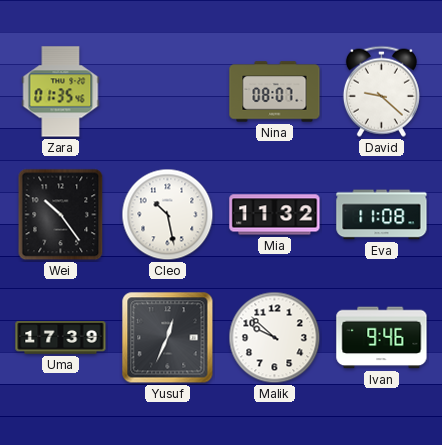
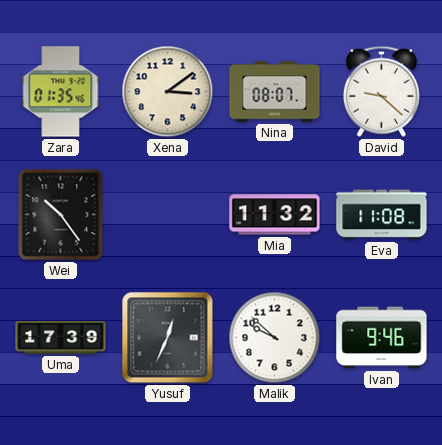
Xena: none -> 3:09 (168, 92)
Cleo: 10:28 -> none (168, 215)
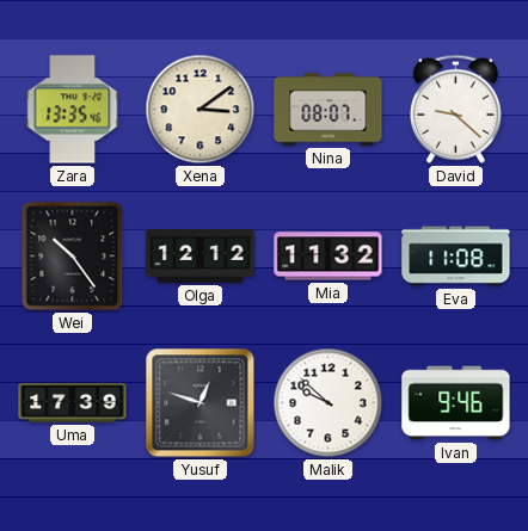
Zara: 01:35 -> 13:35 (73, 110)
Olga: none -> 12:12 (201, 255)
Yusuf: 12:34 -> 12:48 (201, 403)
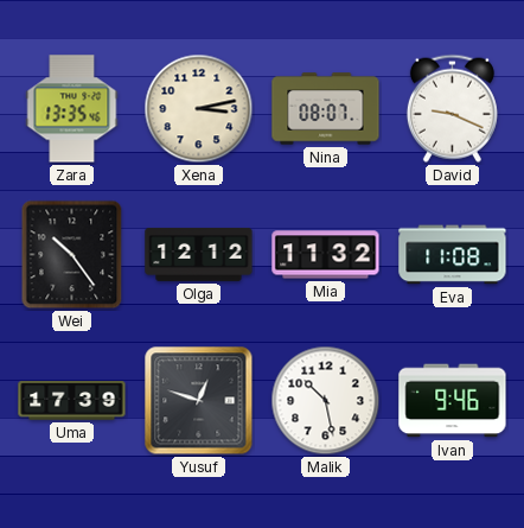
Xena: 3:09 -> 3:13 (199, 109)
David: 9:22 -> 9:19 (452, 108)
Malik: 9:52 -> 10:28 (326, 401)
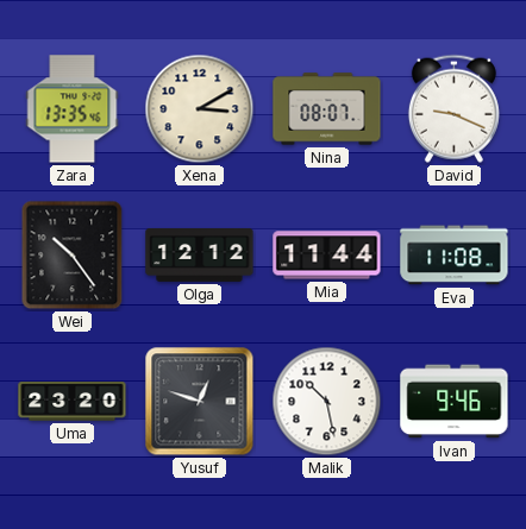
Xena: 3:13 -> 3:10 (200, 109)
Mia: 11:32 -> 11:44 (327, 256)
Uma: 17:39 -> 23:20 (73, 402)
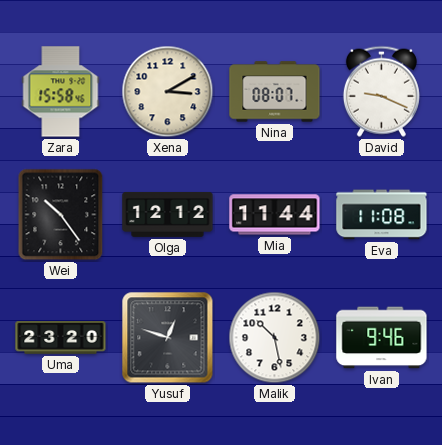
Zara: 13:35 -> 15:58 (61, 92)
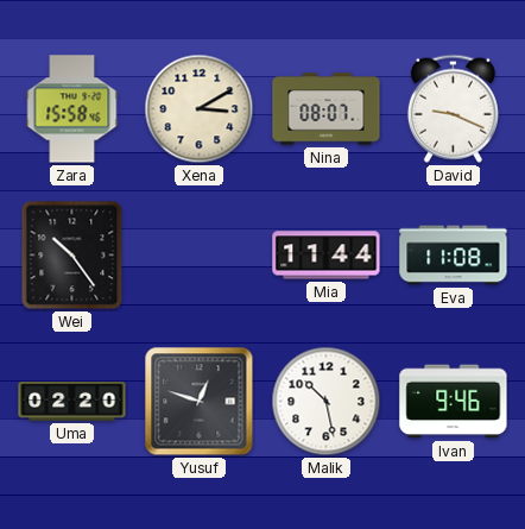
Olga: 12:12 -> none (168, 214)
Uma: 23:20 -> 02:20 (72, 402)
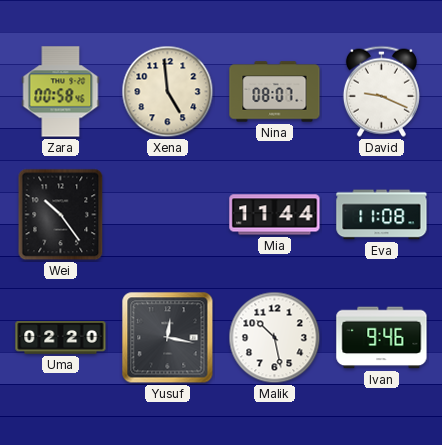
Zara: 15:58 -> 00:58 (61, 92)
Xena: 3:10 -> 4:59 (168, 92)
Yusuf: 12:48 -> 12:17 (168, 338)
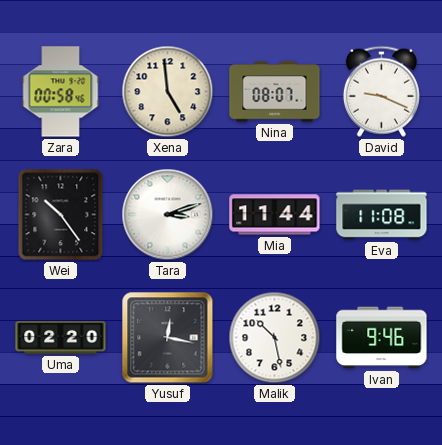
Tara: none -> 3:12 (168, 215)
